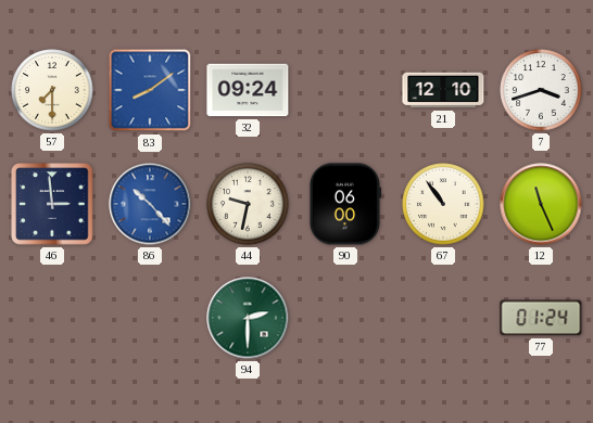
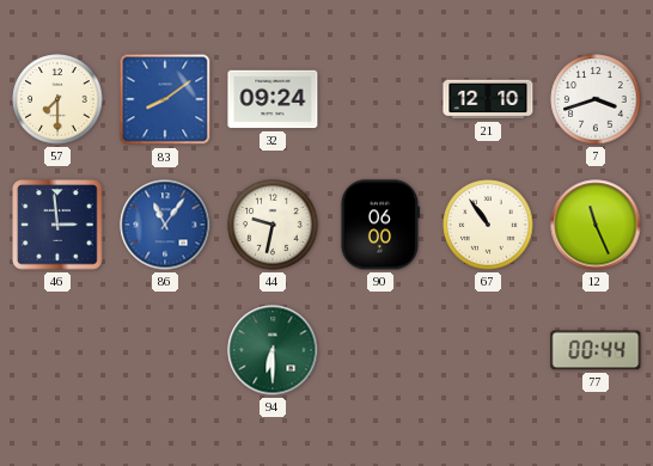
86: 10:23 -> 11:06 (165, 225)
94: 2:30 -> 6:30 (273, 350)
77: 01:24 -> 00:44 (596, 350)
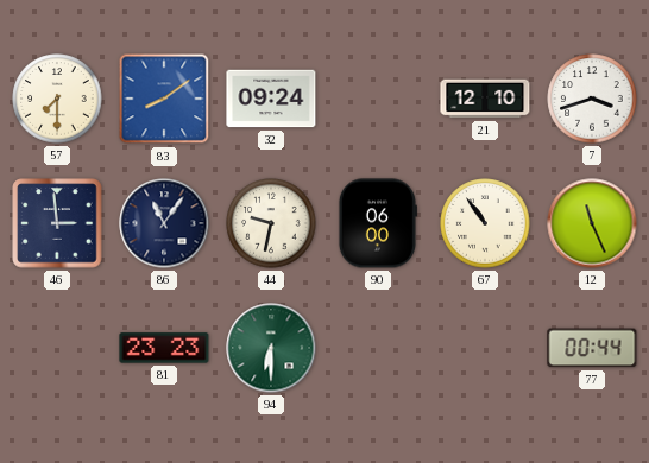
86 dial: blue -> navy (164, 223)
81: none -> 23:23 (164, 348)
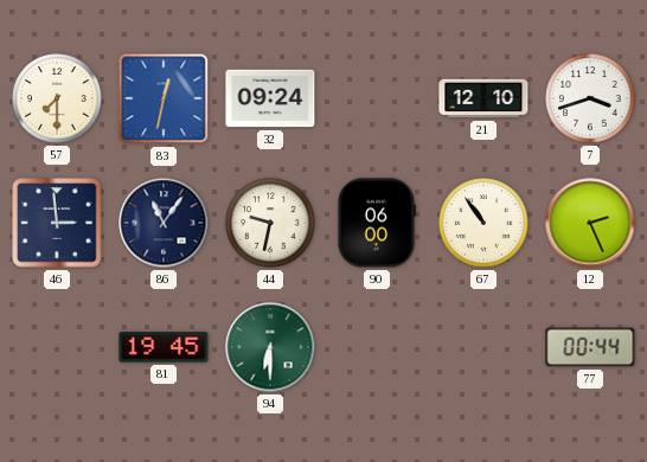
83: 8:09 -> 12:32 (164, 98)
12: 11:26 -> 2:26 (590, 223)
81: 23:23 -> 19:45 (164, 347)
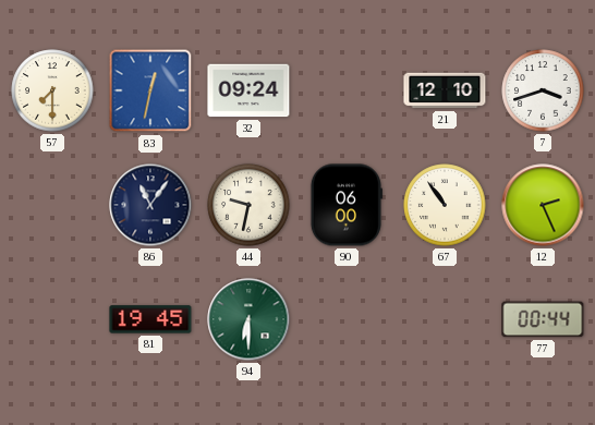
46: 2:59 -> none (57, 223)
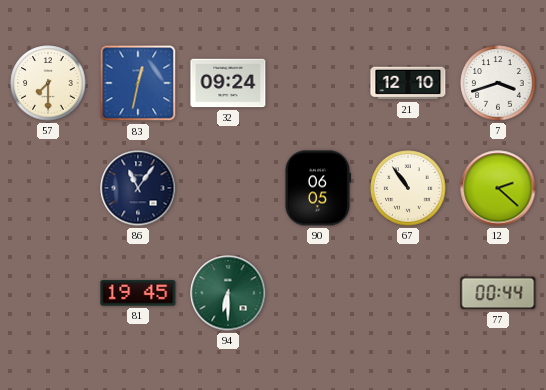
44: 9:32 -> none (248, 205)
90: 06:00 -> 06:05 (317, 188)
12: 2:26 -> 2:22 (498, 188)
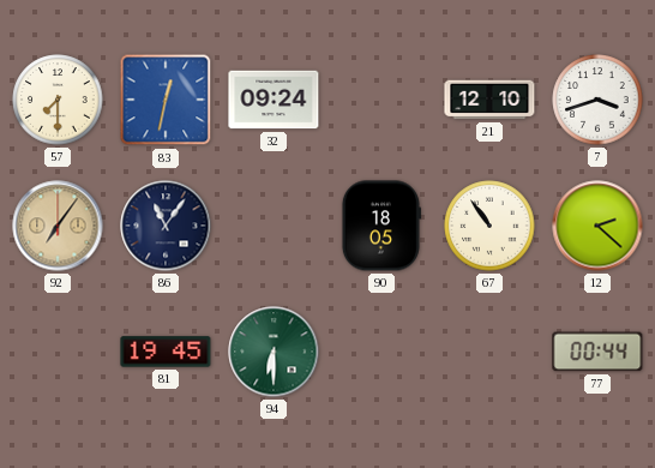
92: none -> 7:06 (58, 226)
90: 06:05 -> 18:05 (380, 226)
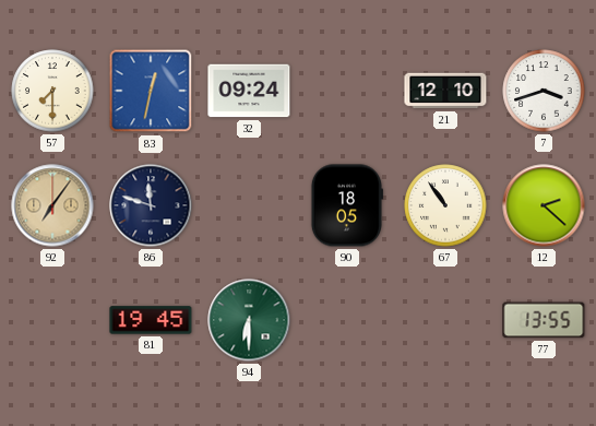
86: 11:06 -> 11:48 (151, 205)
77: 00:44 -> 13:55 (544, 320)
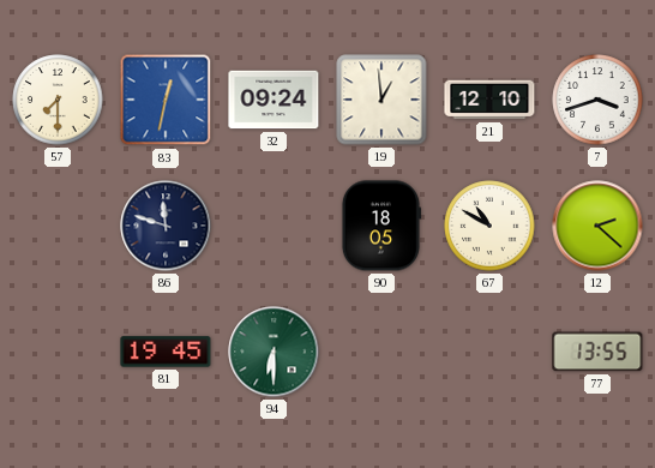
19: none -> 12:59 (381, 100)
92: 7:06 -> none (52, 205)
67: 10:54 -> 10:50 (489, 226)
